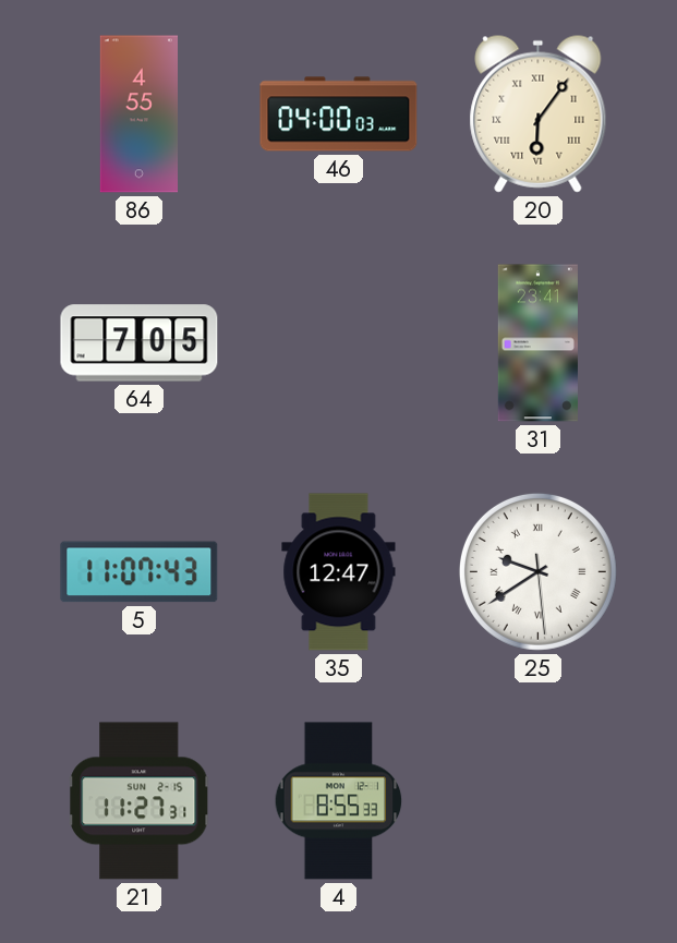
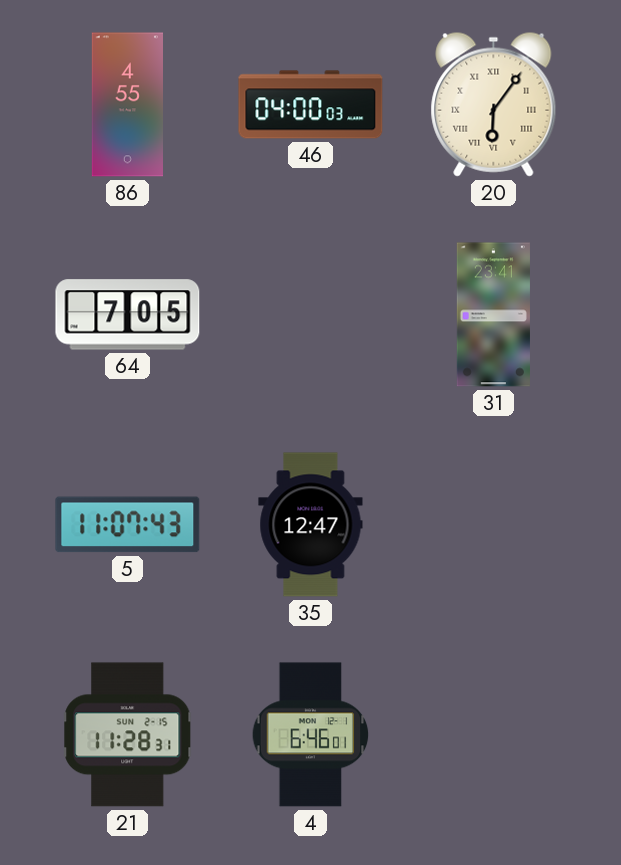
25: 9:39 -> none (537, 571)
21: 11:27 -> 11:28 (128, 735)
4: 8:55 -> 6:46 (311, 735)
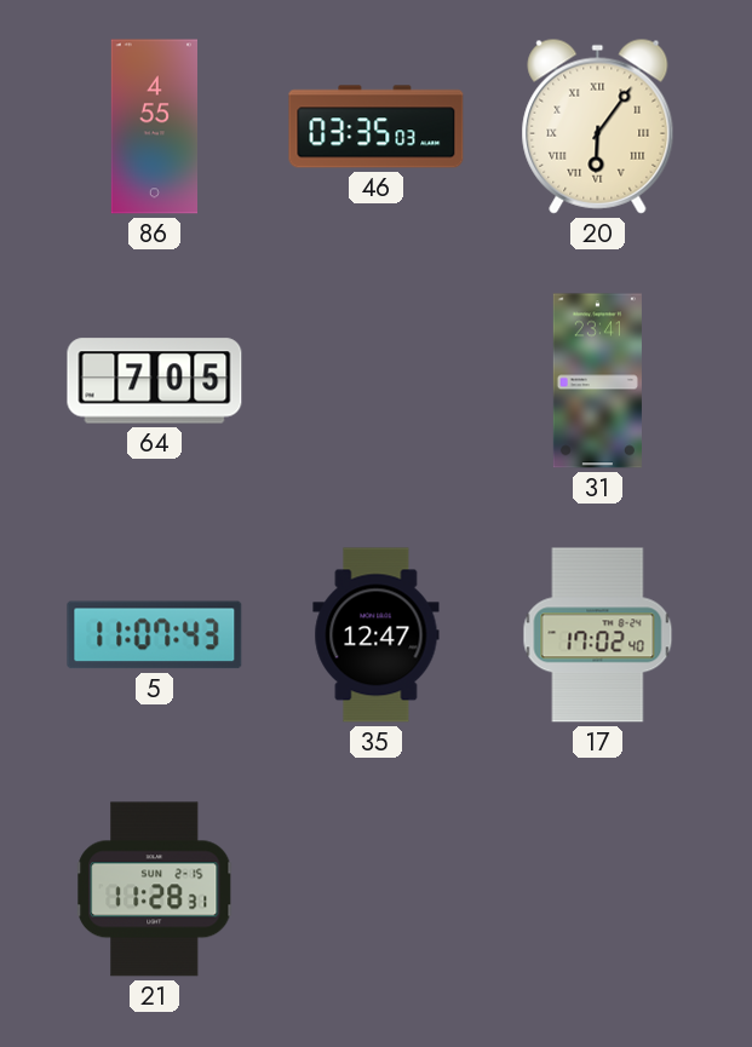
46: 04:00 -> 03:35 (377, 127)
17: none -> 17:02 (598, 635)
4: 6:46 -> none (311, 735)
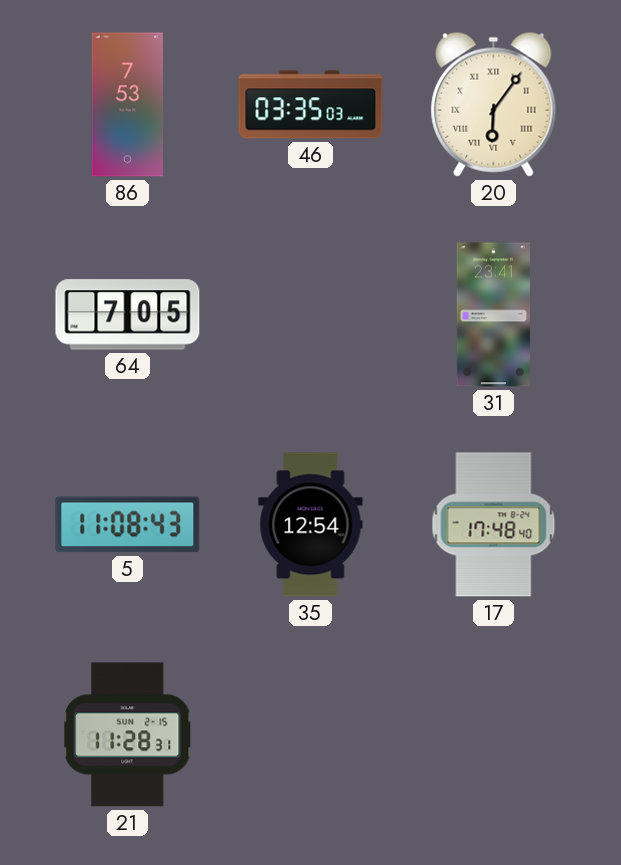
86: 4:55 -> 7:53 (127, 105)
5: 11:07 -> 11:08 (128, 525)
35: 12:47 -> 12:54 (311, 525)
17: 17:02 -> 17:48 (494, 525)
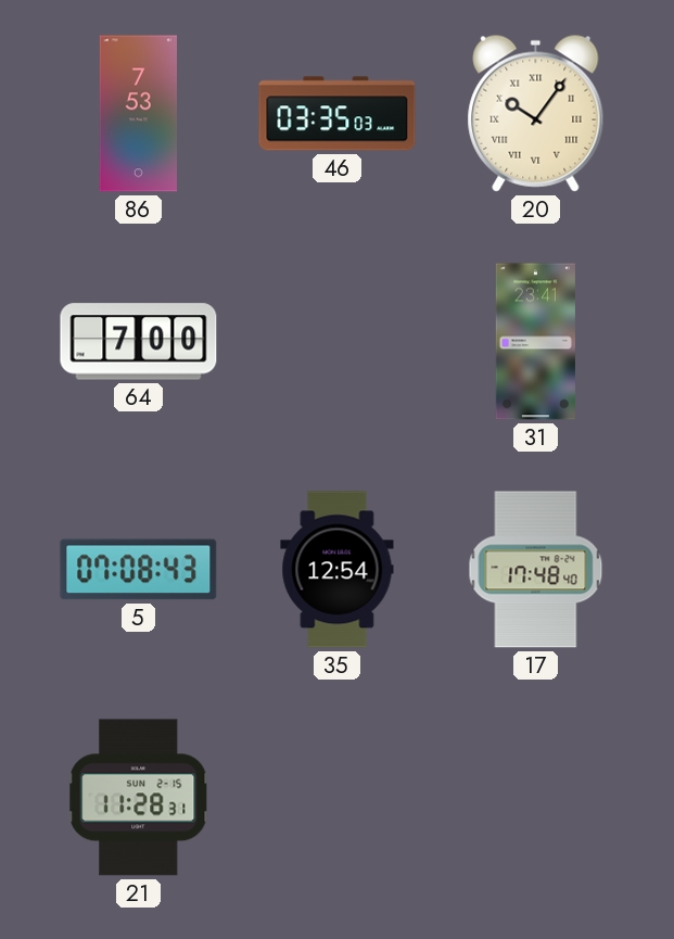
20: 6:06 -> 10:06 (536, 113)
64: 7:05 -> 7:00 (139, 342)
5: 11:08 -> 07:08 (139, 570)
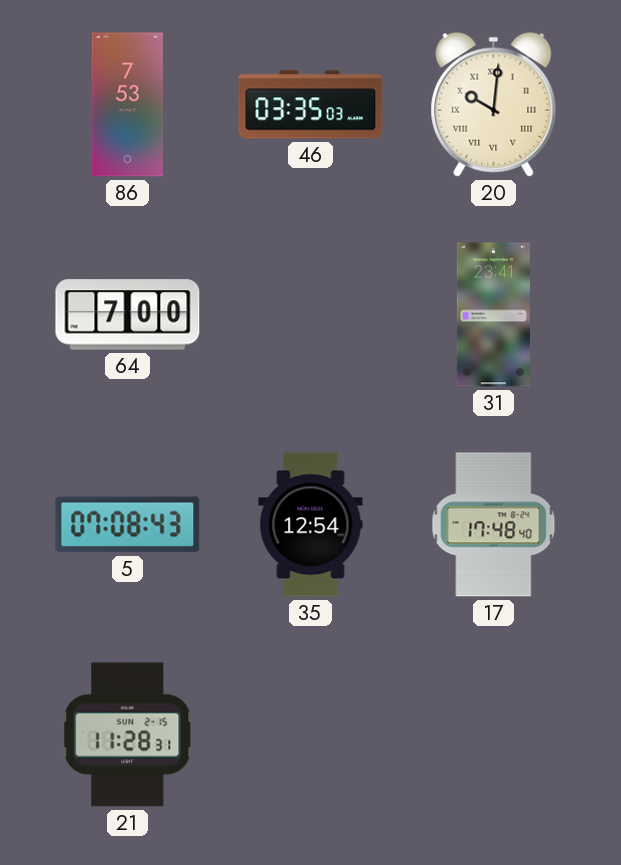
20: 10:06 -> 10:01 (494, 104)
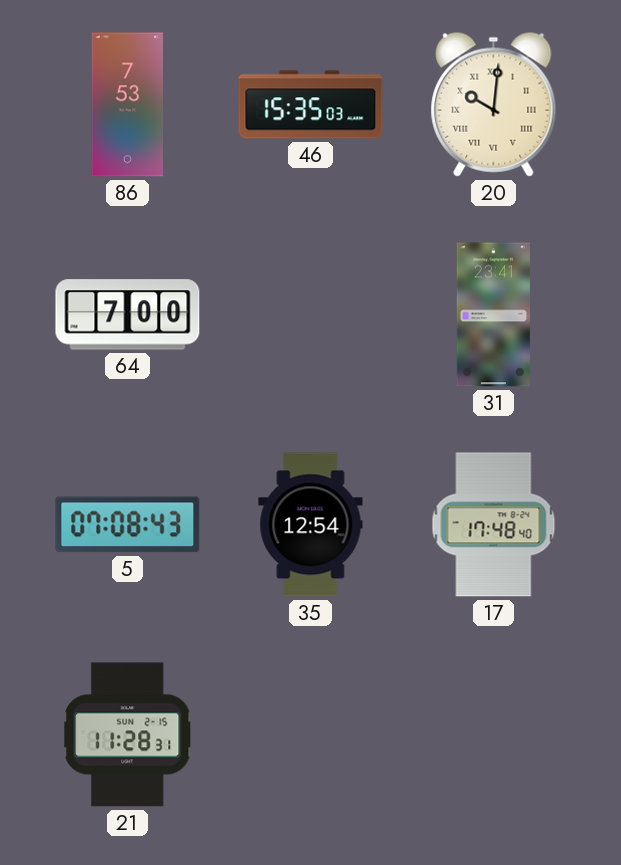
46: 03:35 -> 15:35 (311, 105)
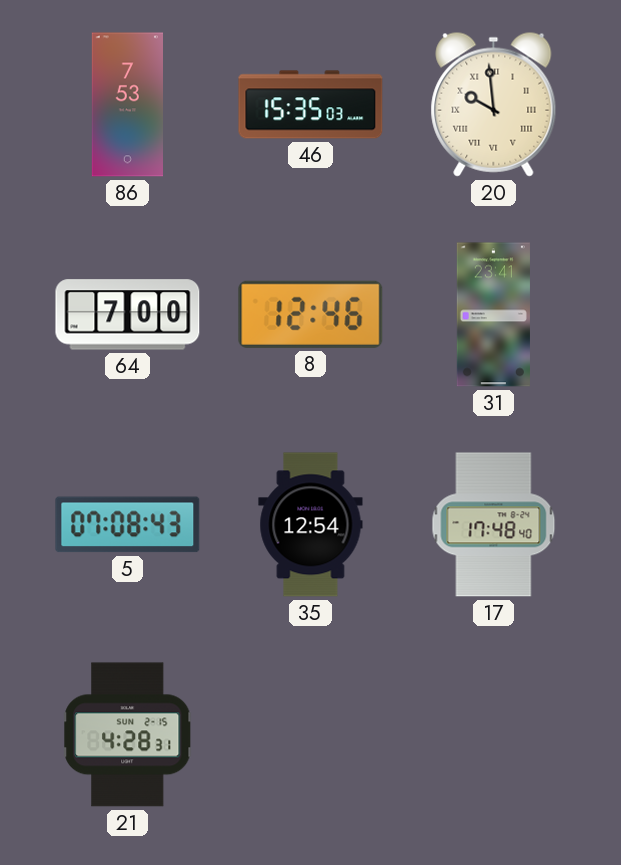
20: 10:01 -> 9:59 (494, 104)
8: none -> 12:46 (311, 314)
21: 11:28 -> 4:28 (128, 735)
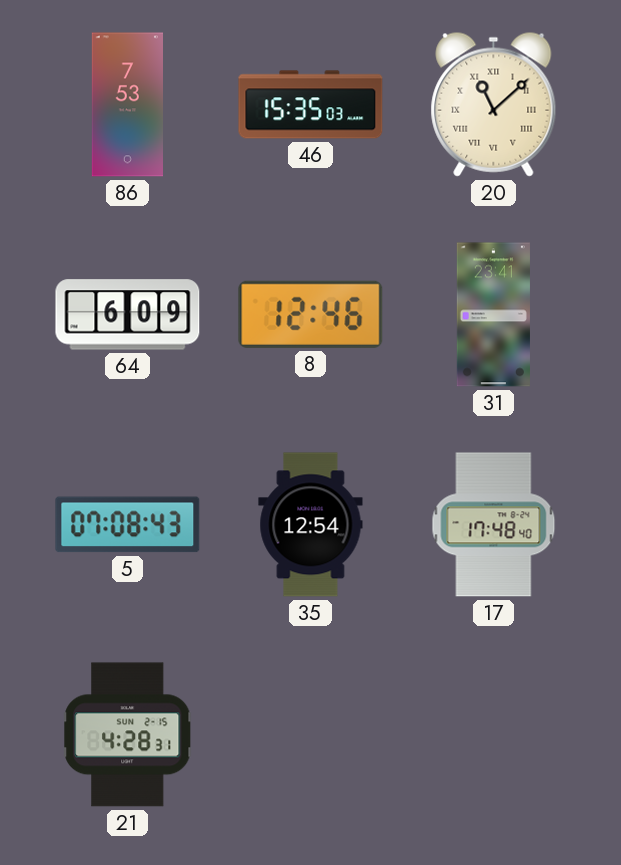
20: 9:59 -> 11:08 (494, 104)
64: 7:00 -> 6:09 (128, 315)
